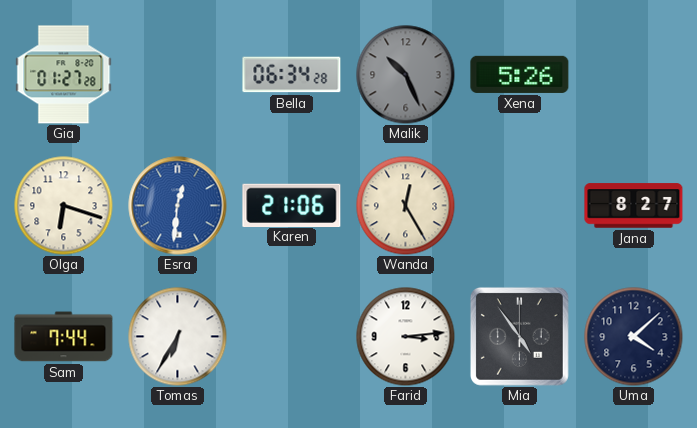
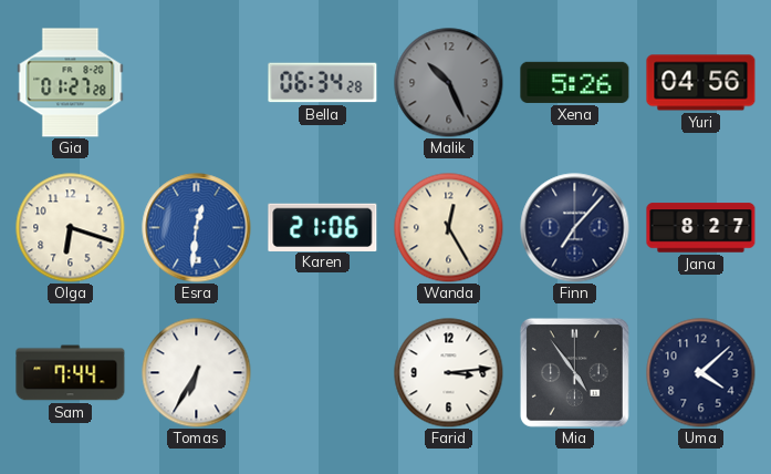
Yuri: none -> 04:56 (701, 83)
Finn: none -> 7:07 (575, 228)
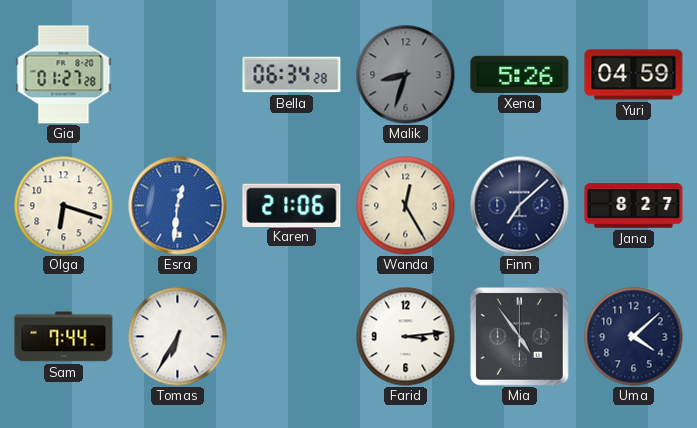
Malik: 10:26 -> 8:33 (406, 75)
Yuri: 04:56 -> 04:59 (634, 75)
Finn: 7:07 -> 7:08 (520, 206)
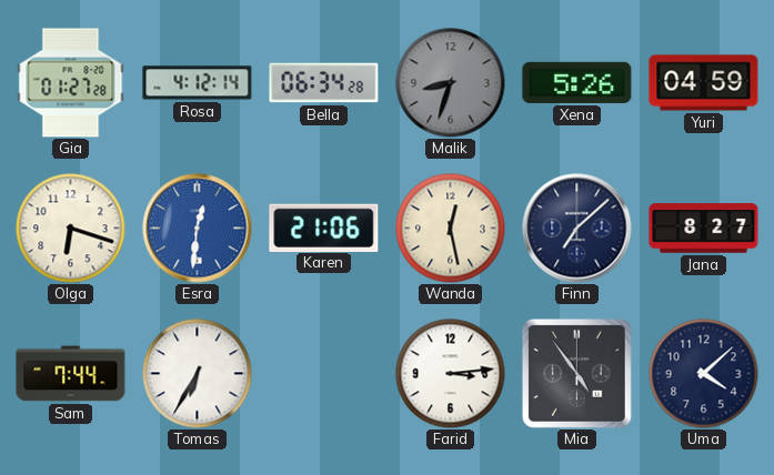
Rosa: none -> 4:12 (198, 83)
Wanda: 12:25 -> 12:28 (451, 229)
